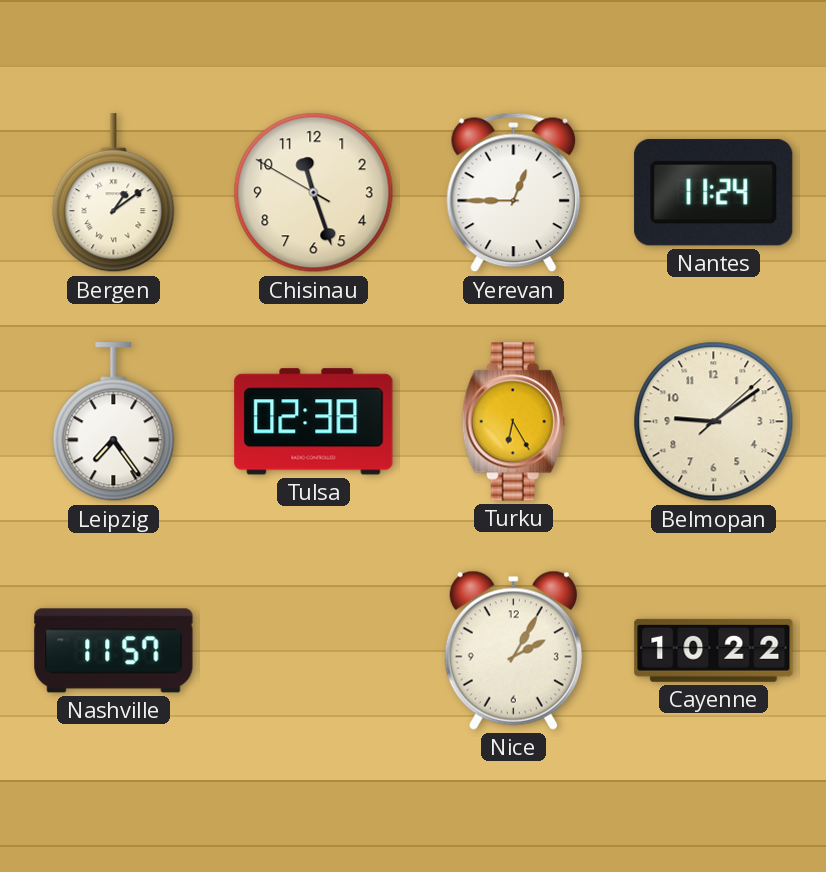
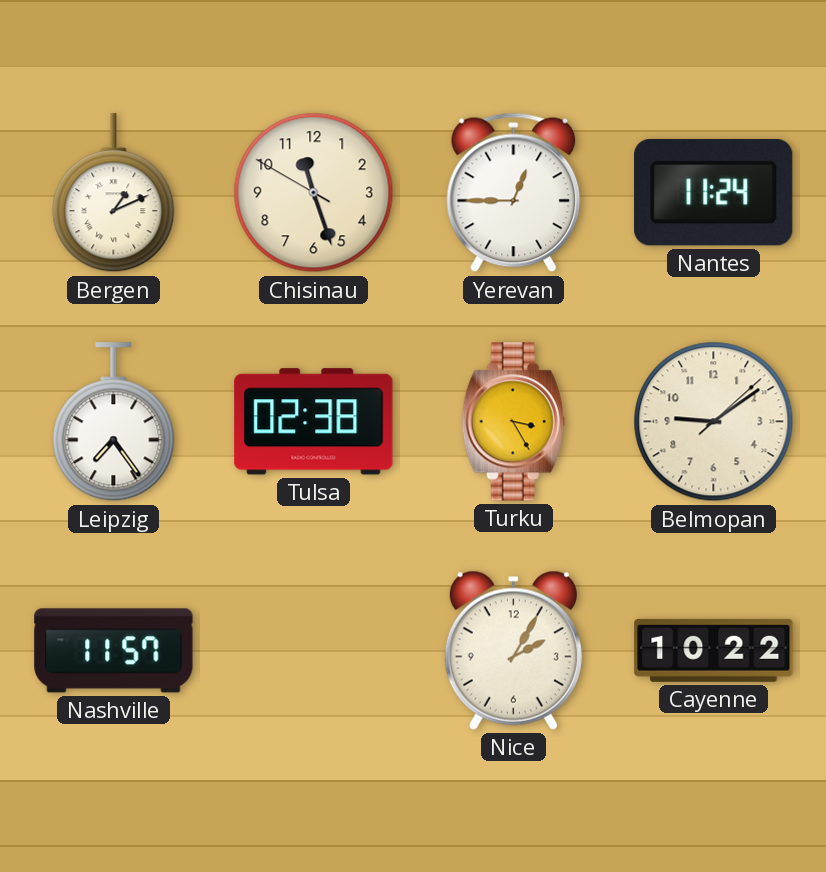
Bergen: 1:09 -> 1:11 (114, 193)
Turku: 6:25 -> 3:25 (513, 422)
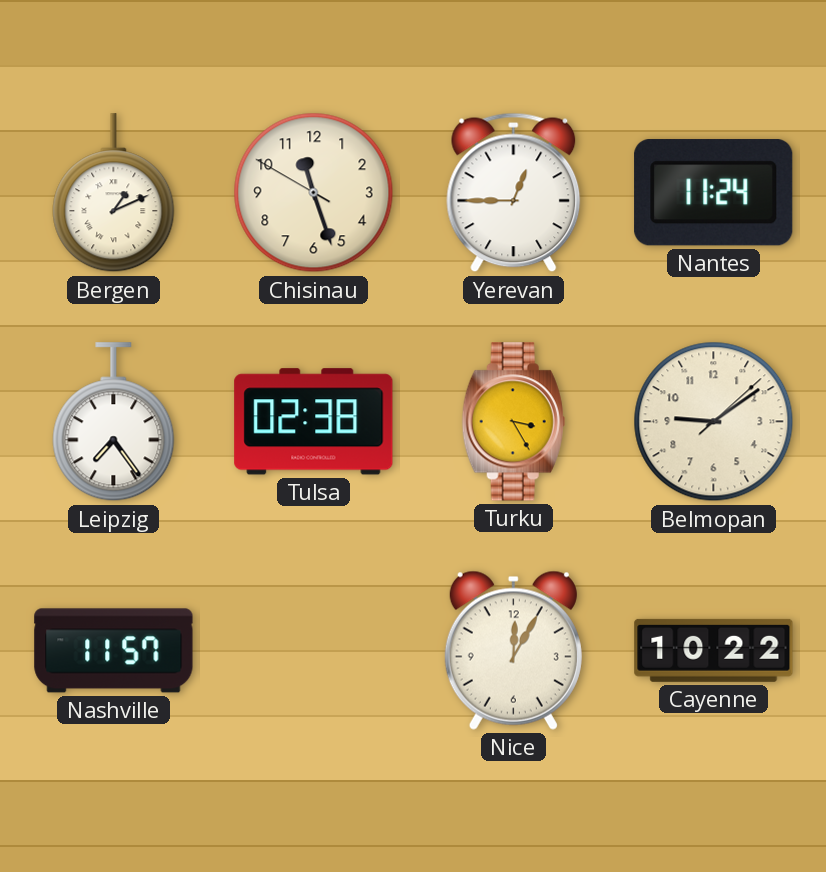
Nice: 2:05 -> 12:05 (513, 650)
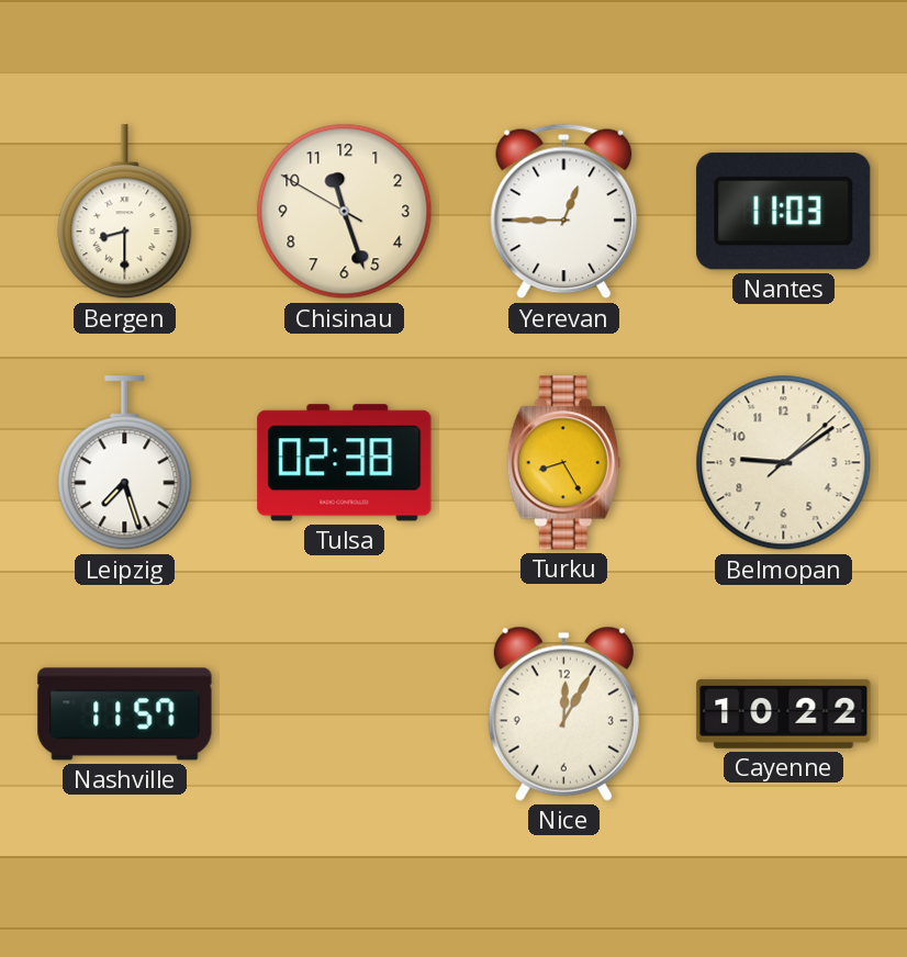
Bergen: 1:11 -> 8:30 (125, 212)
Nantes: 11:24 -> 11:03 (784, 212)
Leipzig: 7:24 -> 7:27 (125, 463)
Turku: 3:25 -> 8:25 (563, 463)
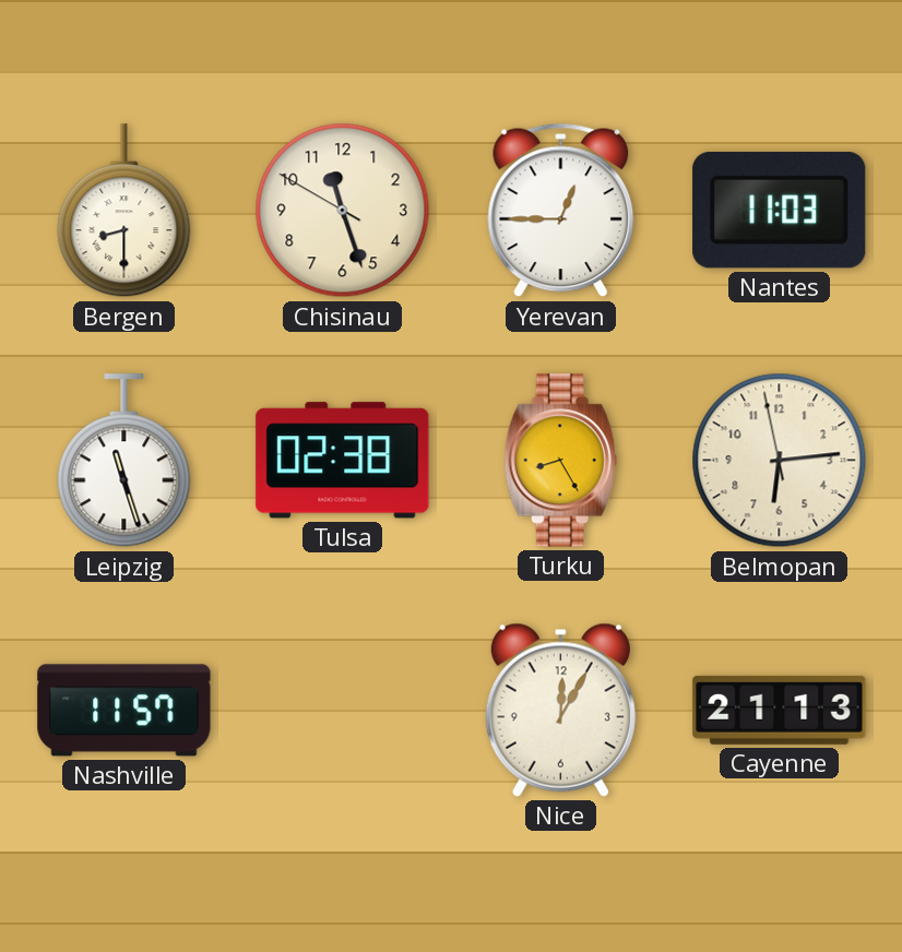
Leipzig: 7:27 -> 11:27 (124, 461)
Belmopan: 9:09 -> 6:13 (780, 461)
Cayenne: 10:22 -> 21:13 (780, 710)
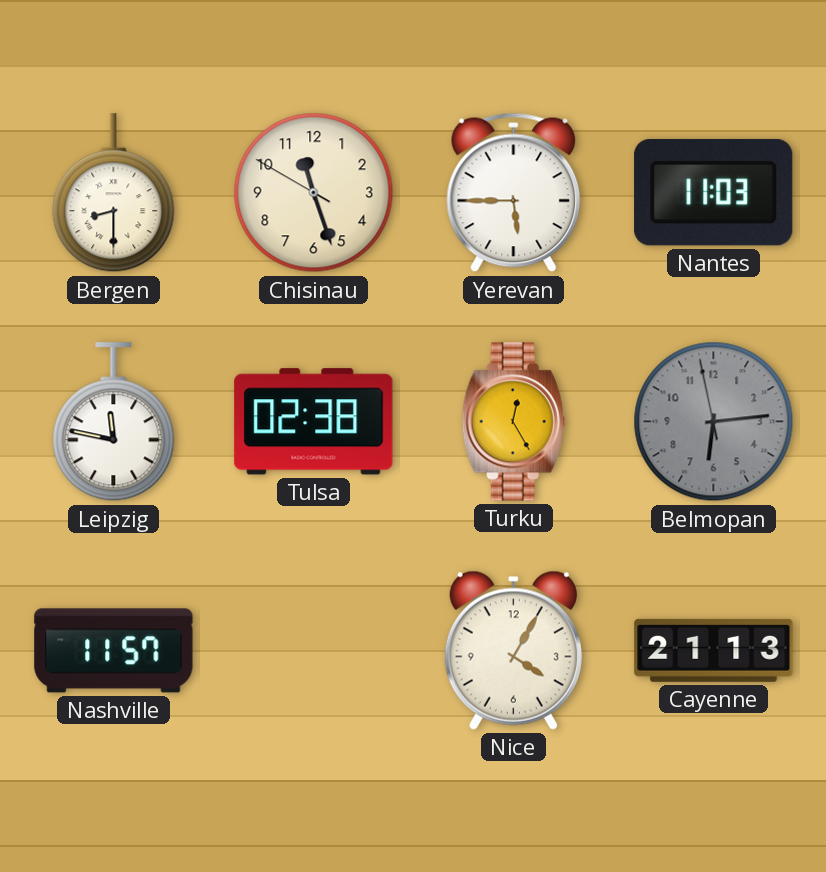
Yerevan: 12:45 -> 5:45 (514, 193)
Leipzig: 11:27 -> 11:47 (114, 422)
Turku: 8:25 -> 12:25 (513, 422)
Belmopan dial: cream -> grey (714, 422)
Nice: 12:05 -> 4:05 (513, 650)
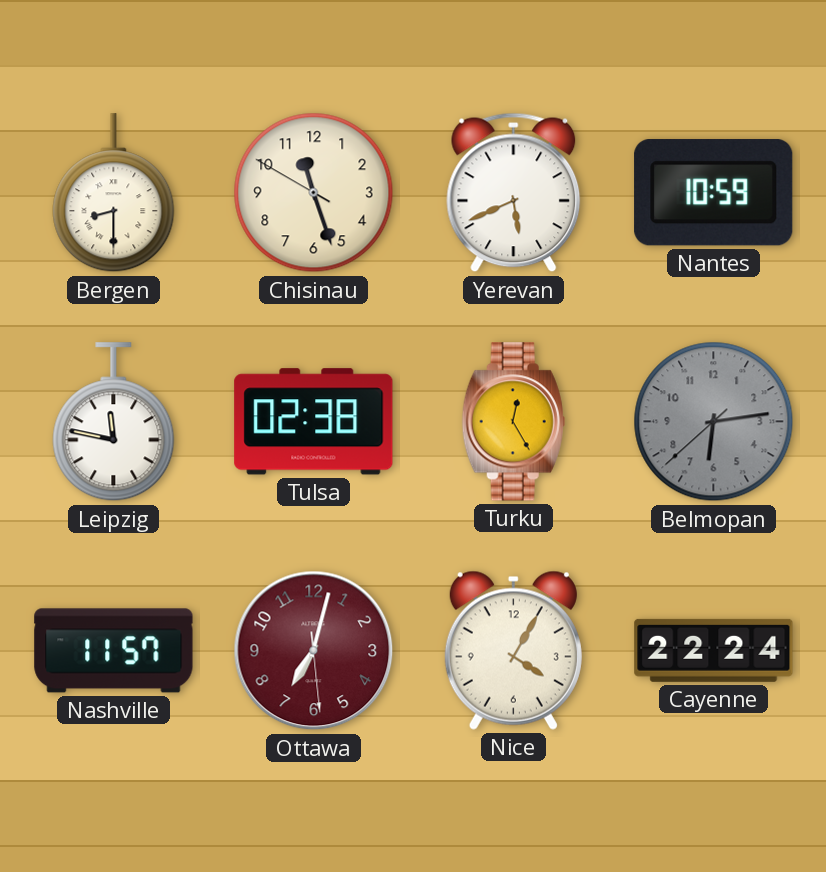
Yerevan: 5:45 -> 5:41 (514, 193)
Nantes: 11:03 -> 10:59 (714, 193)
Belmopan: 6:13:58 -> 6:13:38 (714, 422)
Ottawa: none -> 7:02 (314, 651)
Cayenne: 21:13 -> 22:24 (714, 650)
